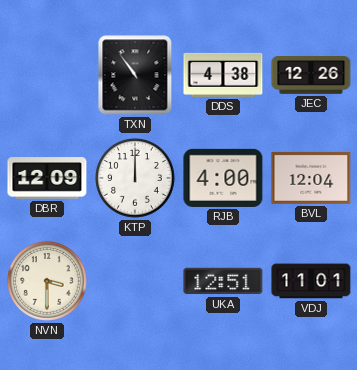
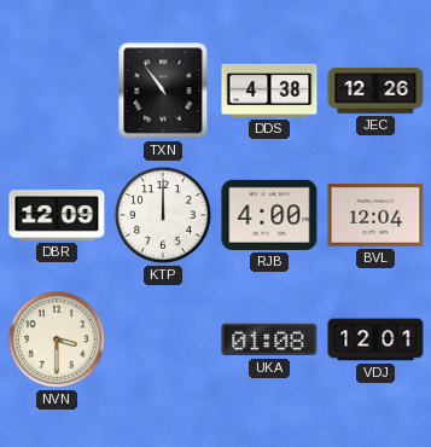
UKA: 12:51 -> 01:08 (269, 339)
VDJ: 11:01 -> 12:01 (375, 339)
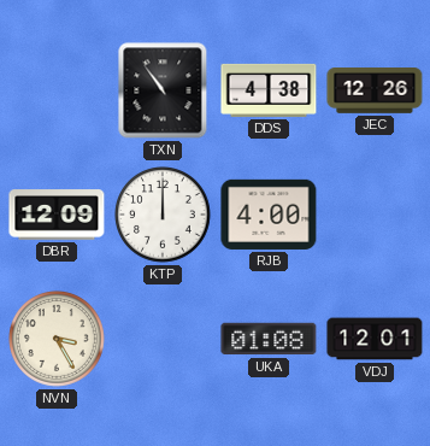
BVL: 12:04 -> none (375, 215)
NVN: 3:30 -> 3:25 (58, 340)
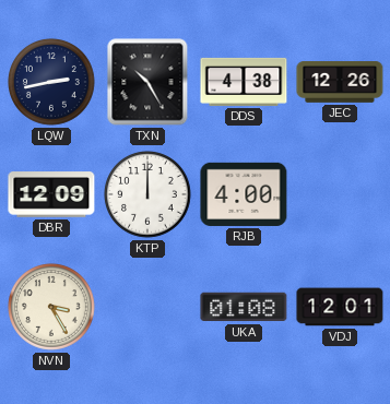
LQW: none -> 2:43 (52, 83)
TXN: 10:54 -> 10:25 (147, 82)
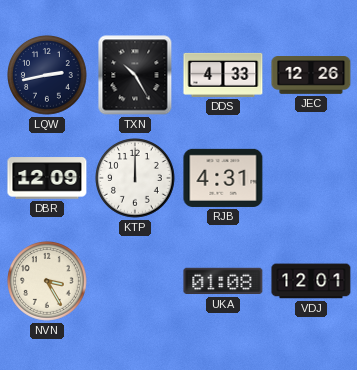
DDS: 4:38 -> 4:33 (223, 75)
RJB: 4:00 -> 4:31 (223, 178)
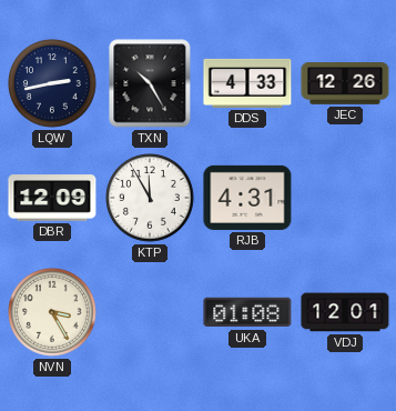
KTP: 12:00 -> 11:55 (151, 199)
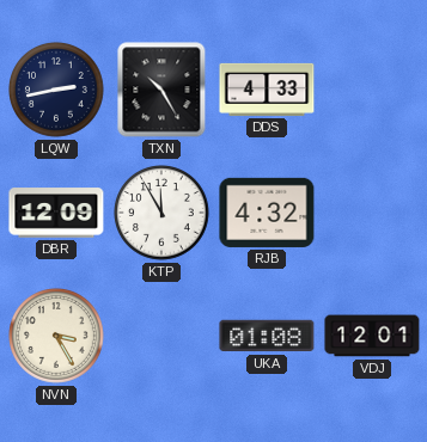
JEC: 12:26 -> none (345, 84)
RJB: 4:31 -> 4:32 (267, 213)
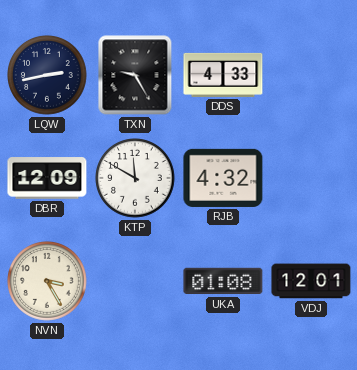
TXN: 10:25 -> 9:25 (135, 75)
KTP: 11:55 -> 11:50 (136, 179)
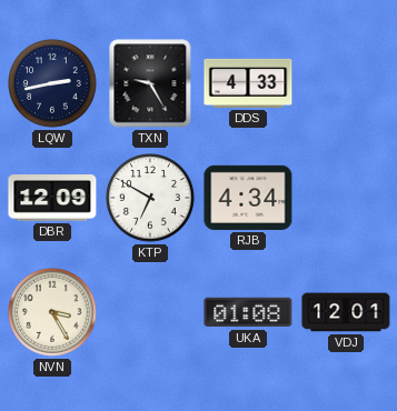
KTP: 11:50 -> 6:50 (151, 199)
RJB: 4:32 -> 4:34 (248, 198)
